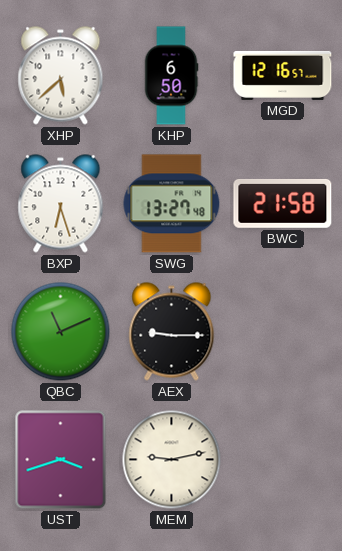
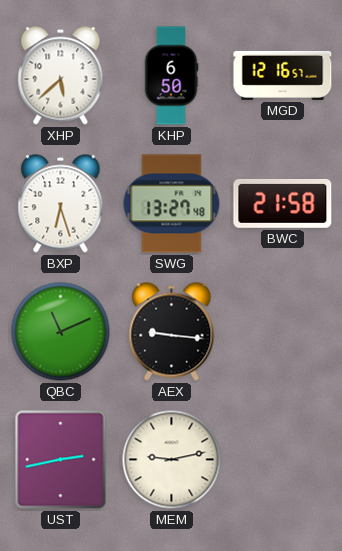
AEX: 9:15 -> 9:16 (172, 332)
UST: 3:42 -> 2:43 (61, 460)
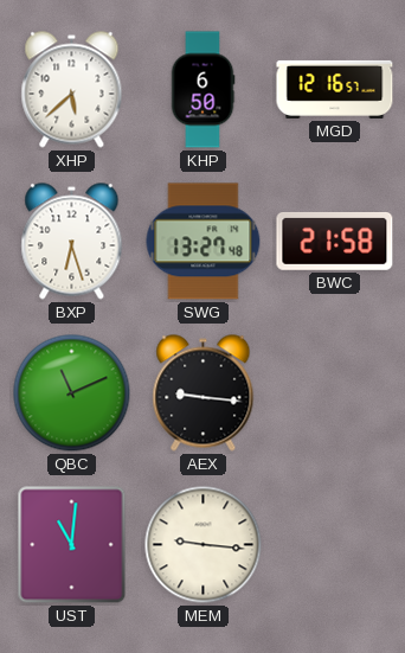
UST: 2:43 -> 11:01 (72, 545)
MEM: 9:13 -> 9:16 (204, 545)
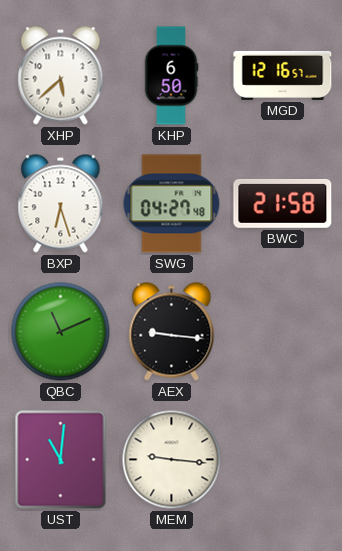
SWG: 13:27 -> 04:27 (172, 204)
